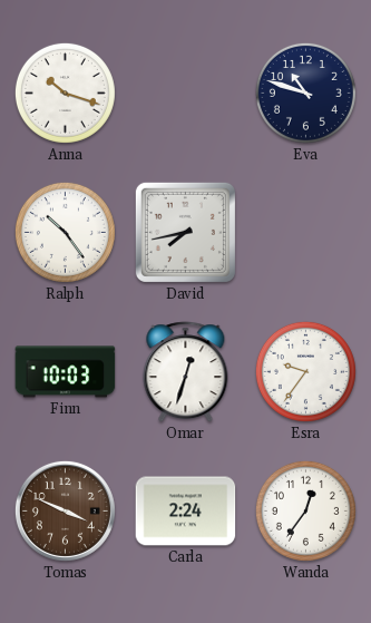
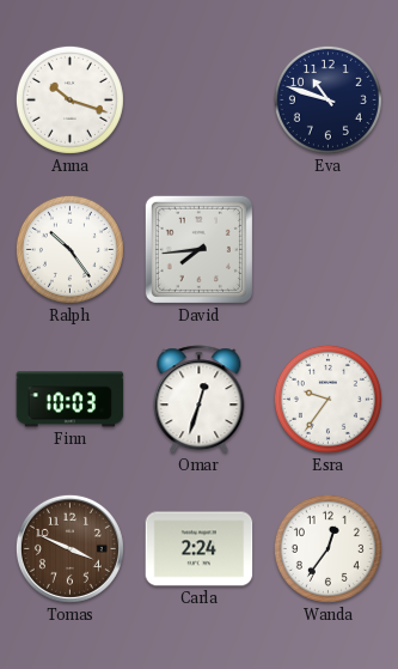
David: 7:43 -> 7:44 (198, 249)
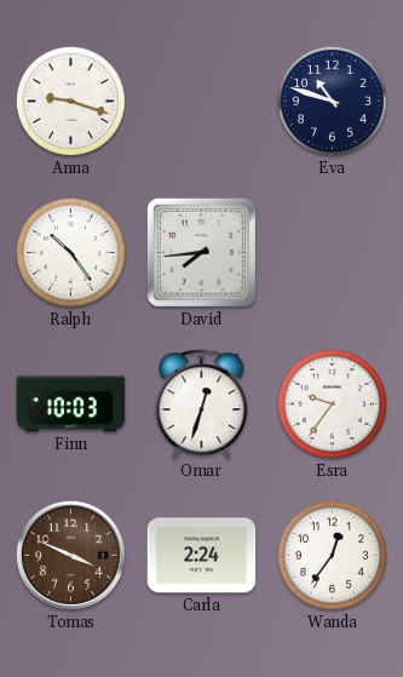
Anna: 10:18 -> 9:18 (70, 101)
